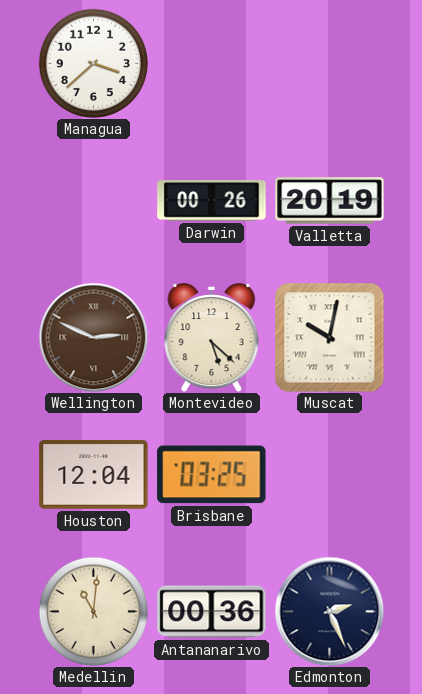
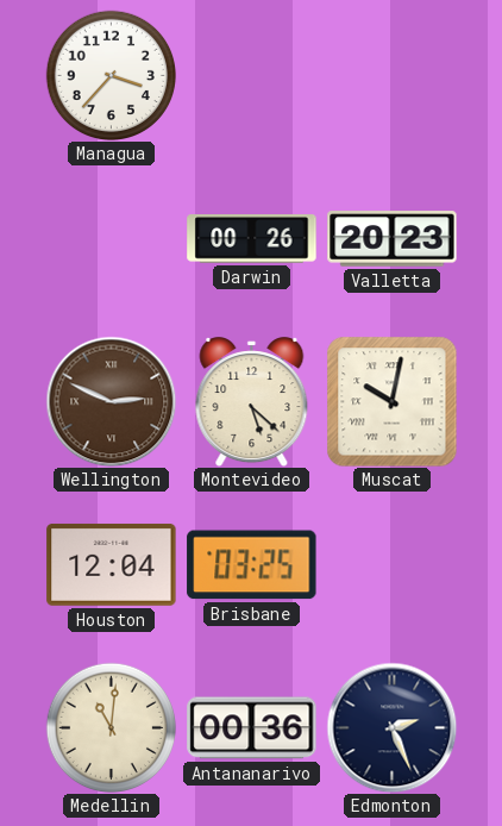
Managua: 3:38 -> 3:37 (111, 75)
Valletta: 20:19 -> 20:23 (393, 239)
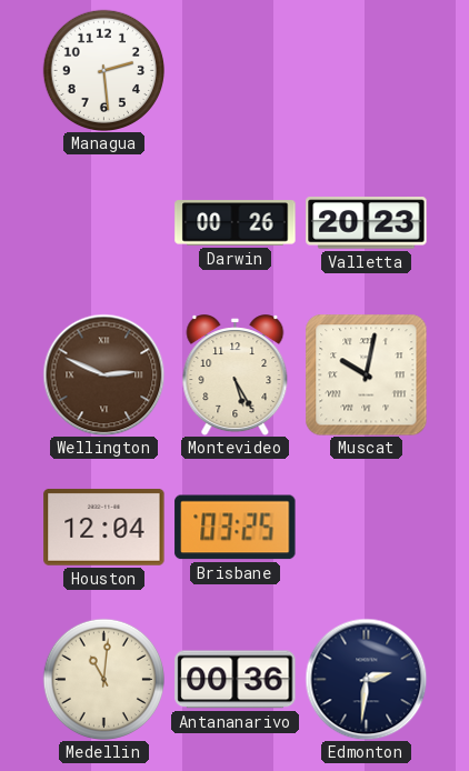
Managua: 3:37 -> 2:29 (103, 70)
Montevideo: 5:22 -> 5:25 (236, 376)
Edmonton: 2:26 -> 2:31 (366, 679)
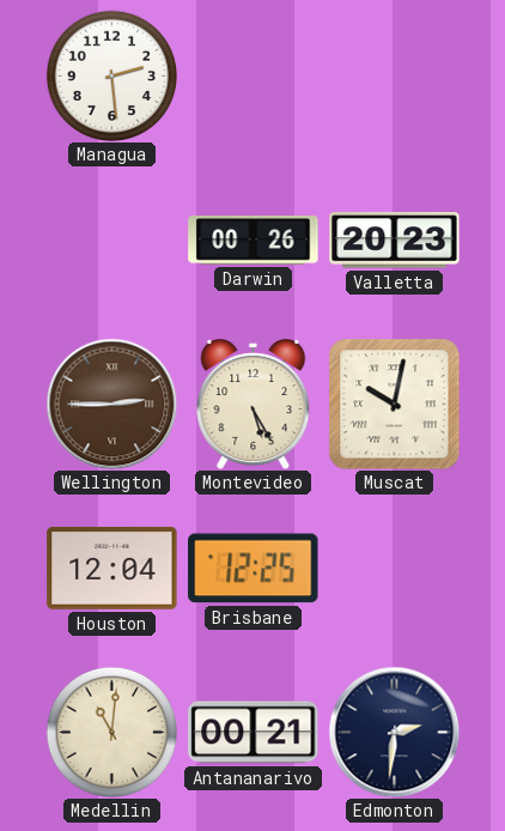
Wellington: 2:49 -> 2:45 (111, 404)
Brisbane: 03:25 -> 12:25 (254, 569)
Antananarivo: 00:36 -> 00:21 (254, 733)
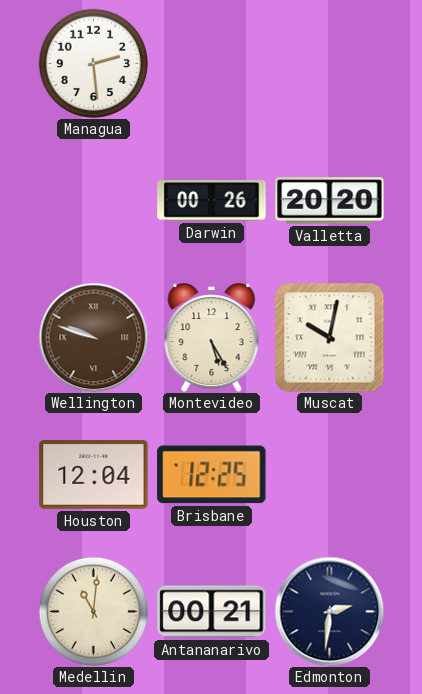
Valletta: 20:23 -> 20:20 (330, 201)
Wellington: 2:45 -> 9:48 (93, 337)
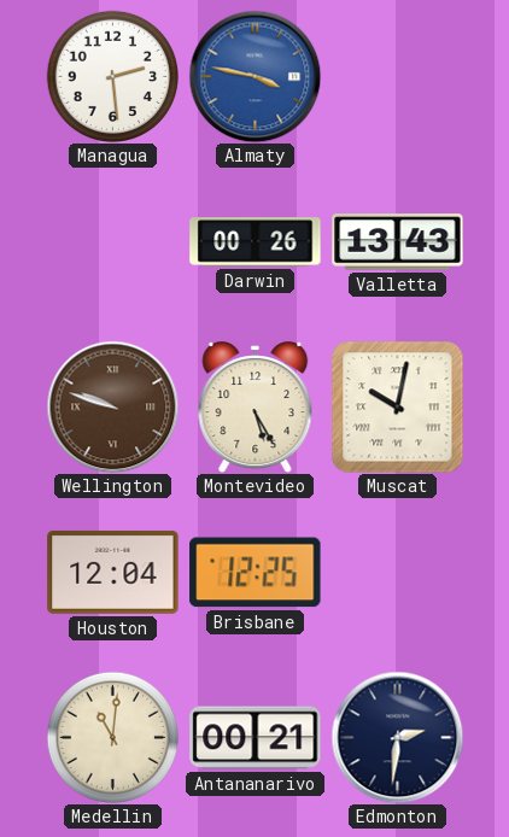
Almaty: none -> 3:47 (255, 76)
Valletta: 20:20 -> 13:43 (398, 242)
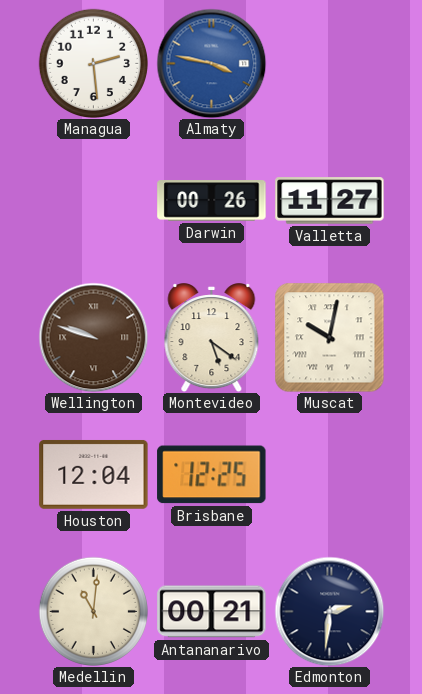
Valletta: 13:43 -> 11:27 (330, 201)
Montevideo: 5:25 -> 5:21 (212, 338)
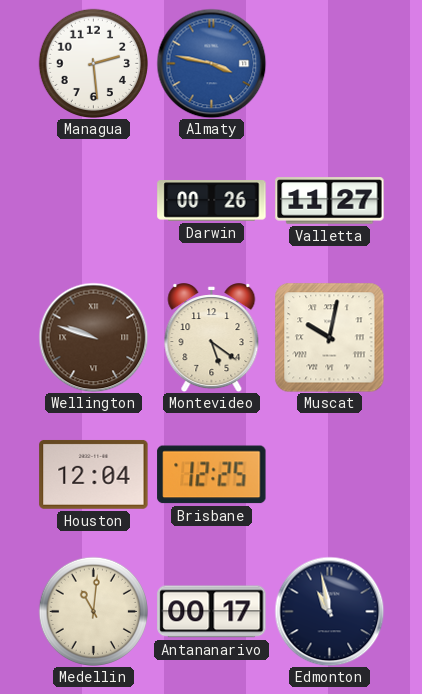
Antananarivo: 00:21 -> 00:17 (212, 612)
Edmonton: 2:31 -> 10:58 (329, 611)
